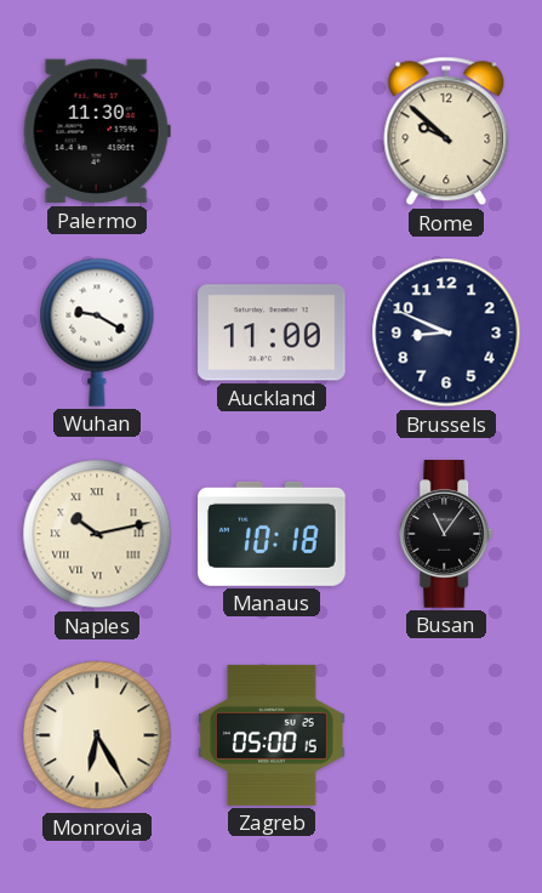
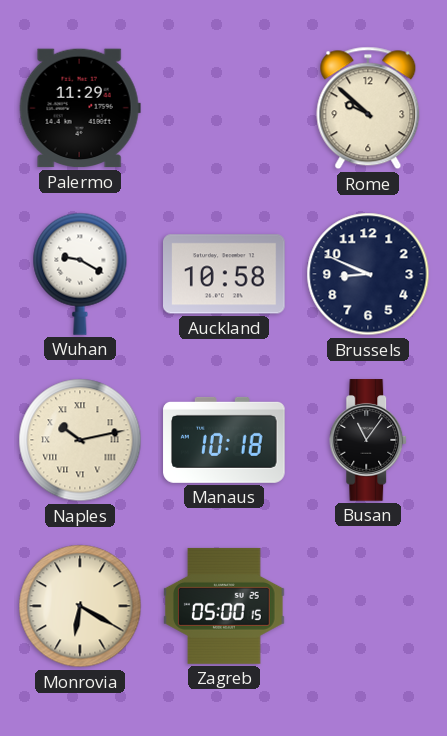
Palermo: 11:30 -> 11:29 (80, 108)
Auckland: 11:00 -> 10:58 (224, 274)
Monrovia: 6:25 -> 6:20 (80, 606)
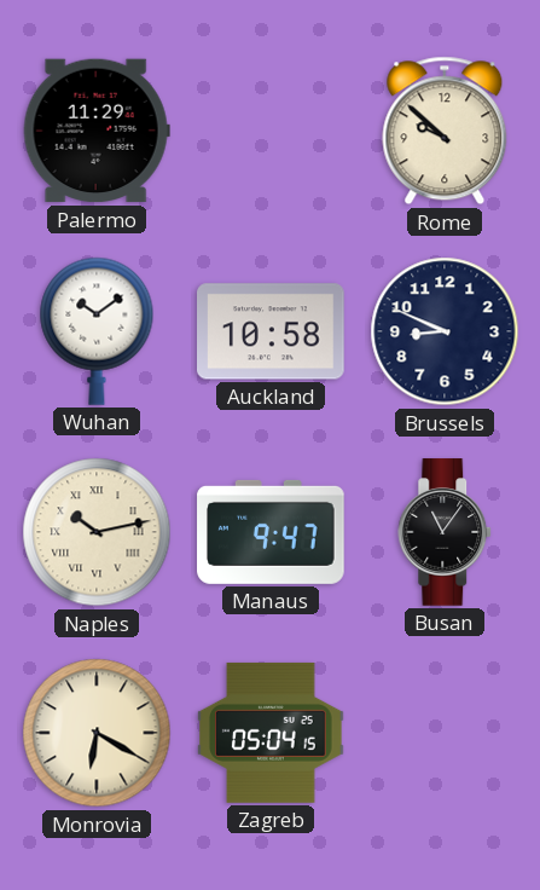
Wuhan: 9:20 -> 10:09 (97, 331)
Manaus: 10:18 -> 9:47 (271, 532)
Zagreb: 05:00 -> 05:04 (271, 733)
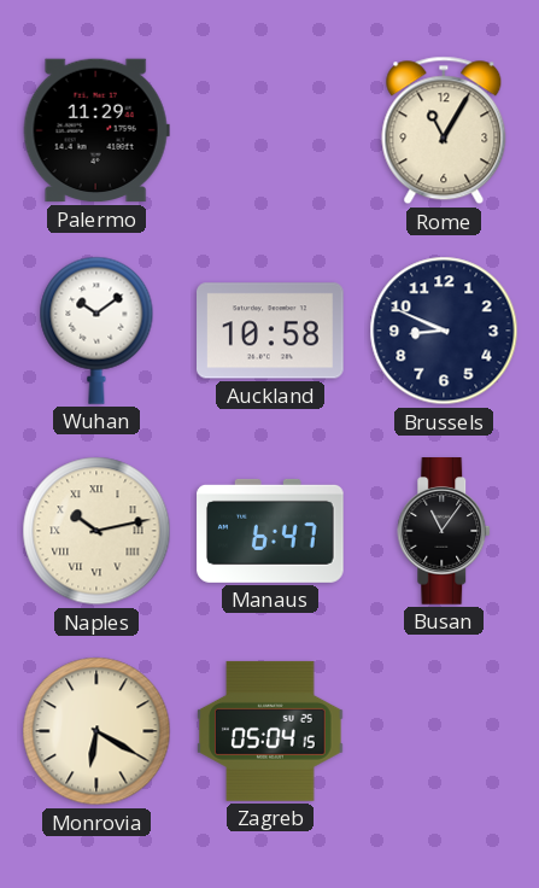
Rome: 9:52 -> 11:05 (444, 130)
Manaus: 9:47 -> 6:47 (270, 531)
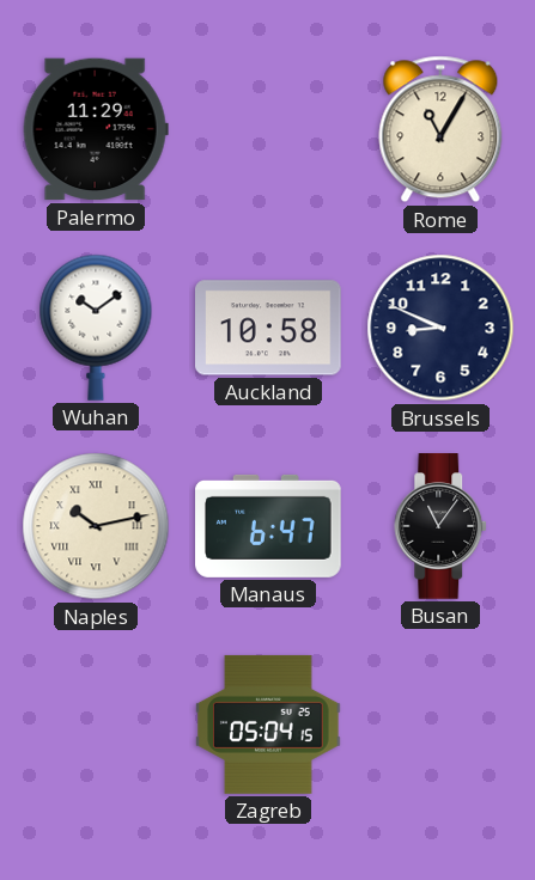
Monrovia: 6:20 -> none (96, 731)
